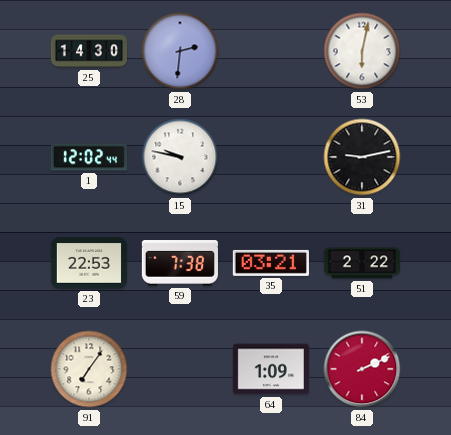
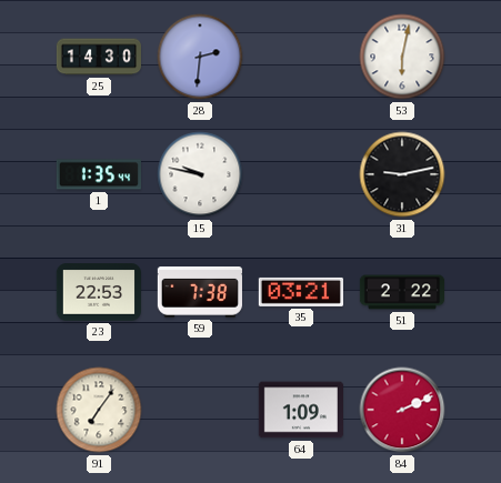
1: 12:02 -> 1:35 (98, 174)
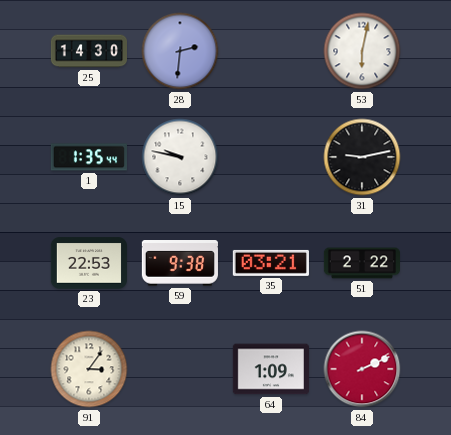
59: 7:38 -> 9:38 (180, 264)
91: 7:06 -> 3:06 (89, 369)
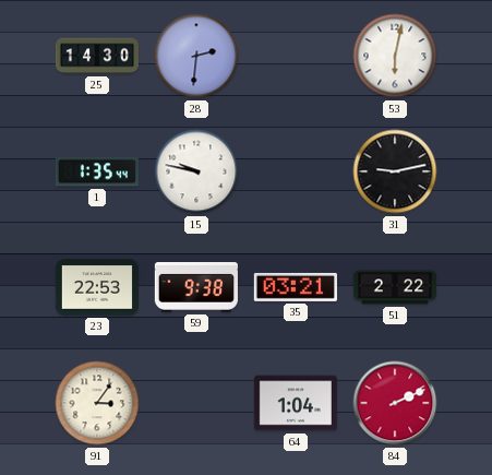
64: 1:09 -> 1:04 (296, 403)
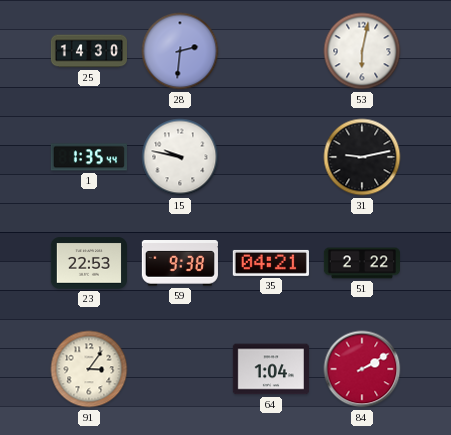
35: 03:21 -> 04:21 (271, 263)
84: 2:11 -> 2:10 (362, 369)
